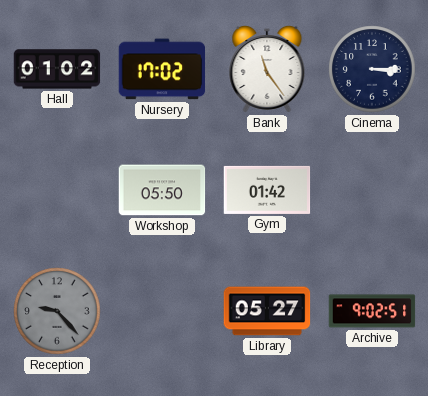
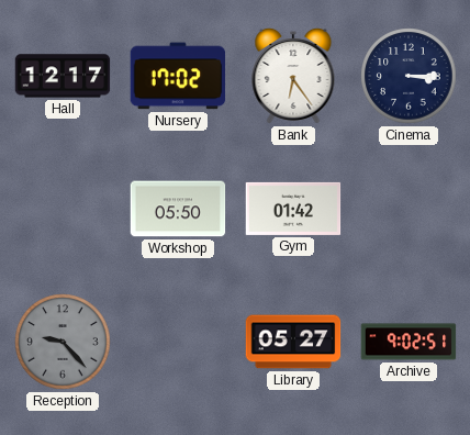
Hall: 01:02 -> 12:17 (63, 76)
Bank: 11:24 -> 6:24 (293, 76)
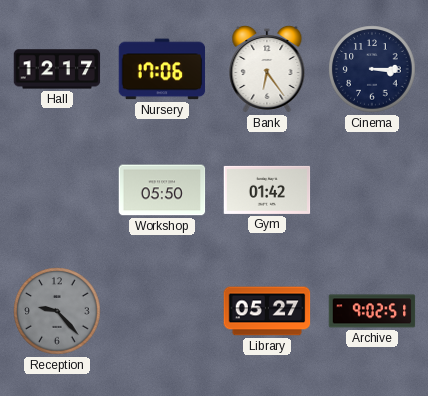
Nursery: 17:02 -> 17:06 (162, 69)
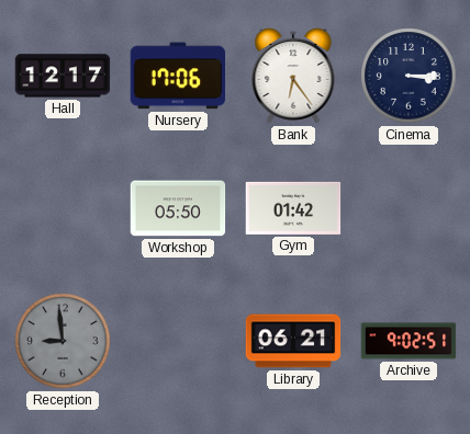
Reception: 9:23 -> 8:59 (63, 341)
Library: 05:27 -> 06:21 (293, 341)
